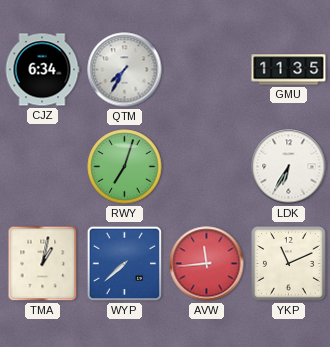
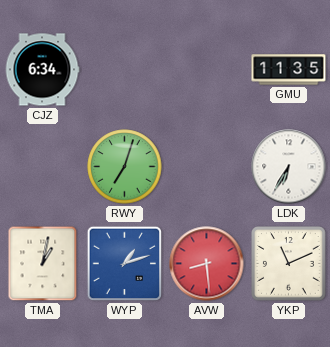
QTM: 7:35 -> none (125, 70)
WYP: 7:38 -> 1:12 (125, 264)
AVW: 11:44 -> 8:29 (207, 264)
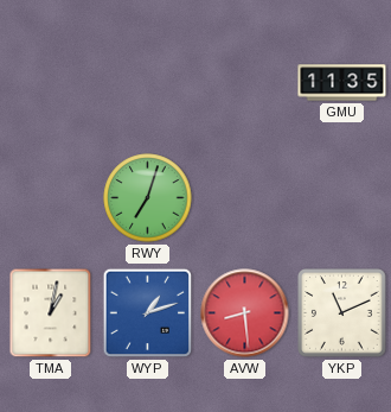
CJZ: 6:34 -> none (42, 70)
LDK: 6:35 -> none (289, 167)
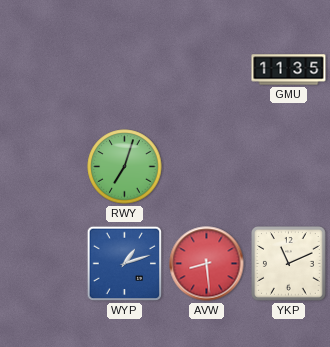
TMA: 1:02 -> none (51, 313)
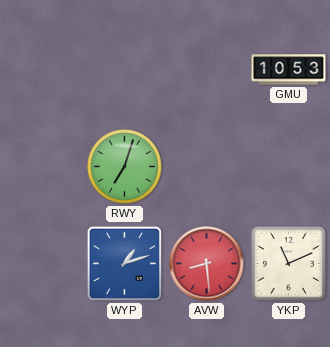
GMU: 11:35 -> 10:53 (289, 70)
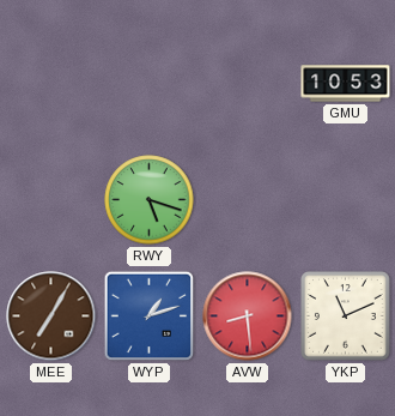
RWY: 7:03 -> 5:18 (150, 200)
MEE: none -> 7:05 (51, 316)
